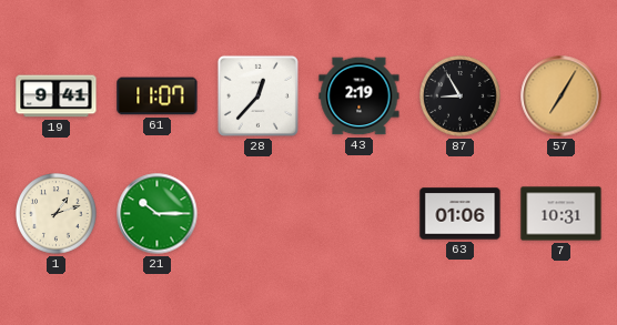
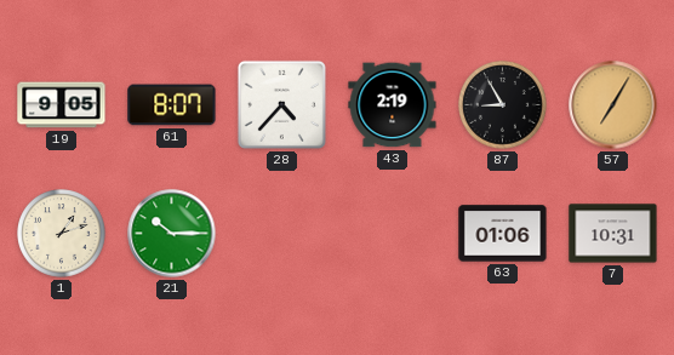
19: 9:41 -> 9:05 (62, 105)
61: 11:07 -> 8:07 (172, 105)
28: 12:37 -> 4:37 (281, 104)
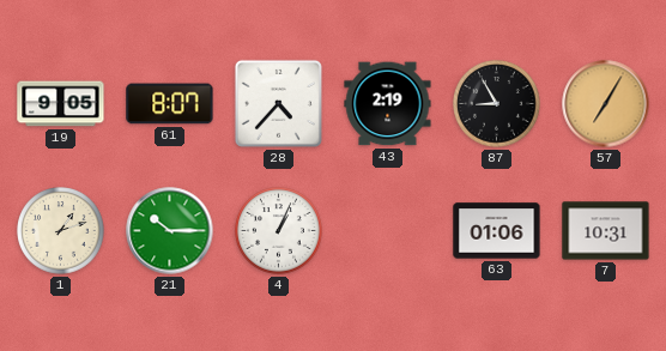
4: none -> 1:04 (279, 231)
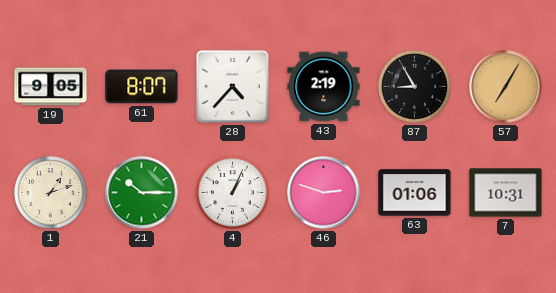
46: none -> 2:48 (324, 193)
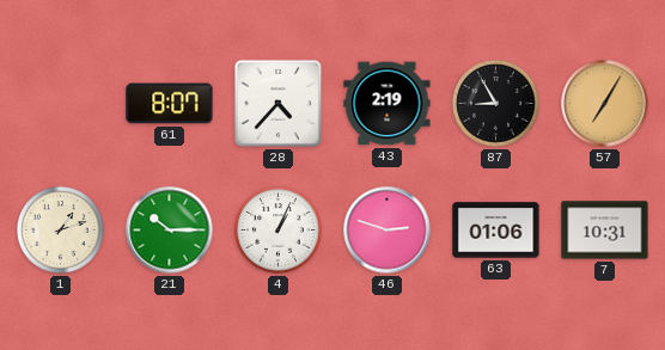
19: 9:05 -> none (51, 87)
